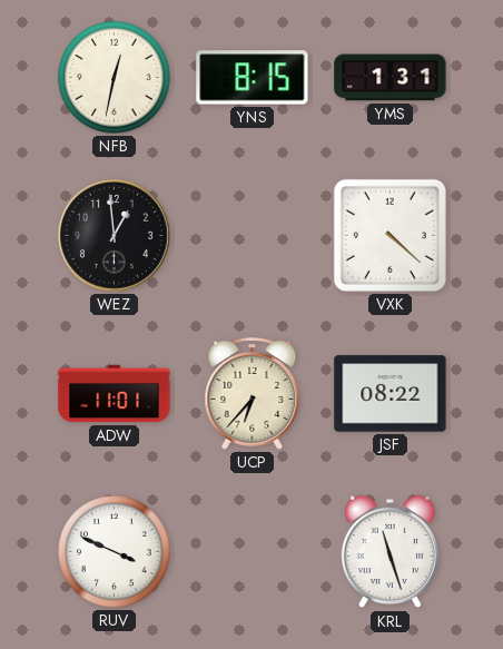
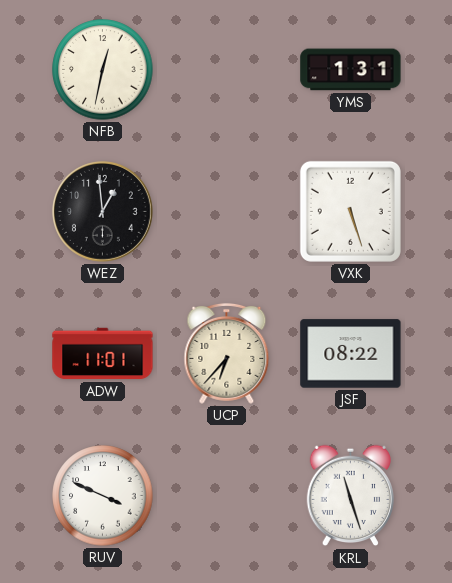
YNS: 8:15 -> none (253, 78)
VXK: 4:22 -> 5:27 (350, 211)
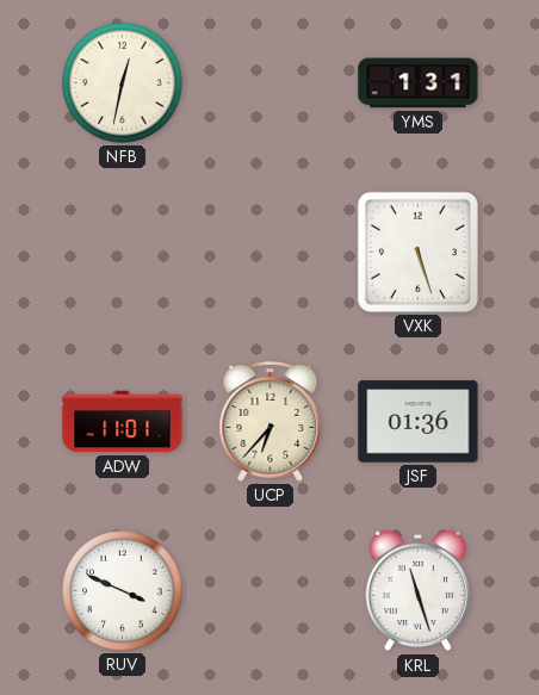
WEZ: 12:59 -> none (102, 211)
JSF: 08:22 -> 01:36 (419, 422)
